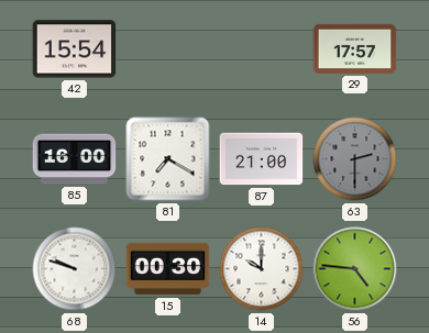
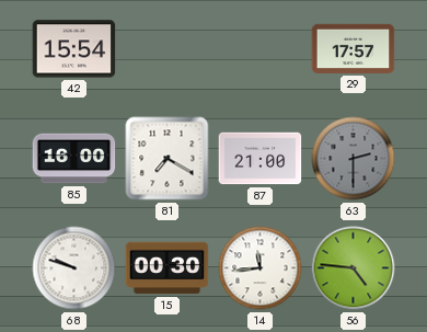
14: 10:00 -> 11:44 (261, 268)
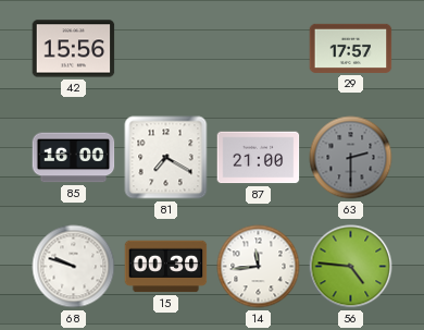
42: 15:54 -> 15:56 (74, 49)
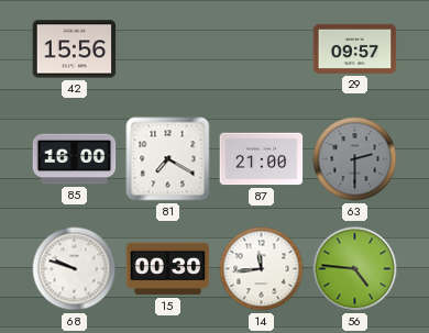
29: 17:57 -> 09:57 (355, 48)
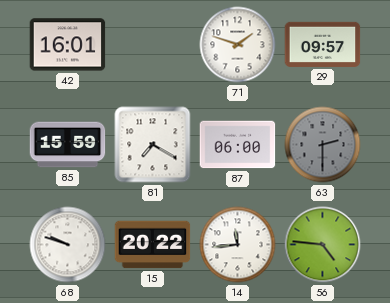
42: 15:56 -> 16:01 (68, 45)
71: none -> 1:48 (238, 45)
85: 16:00 -> 15:59 (68, 145)
87: 21:00 -> 06:00 (238, 145)
15: 00:30 -> 20:22 (153, 245)
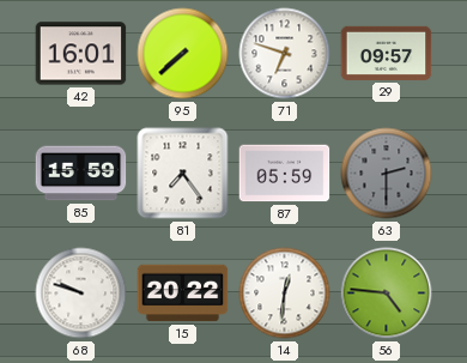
95: none -> 7:38 (183, 54)
71: 1:48 -> 6:48 (285, 54)
81: 7:20 -> 7:24 (183, 174)
87: 06:00 -> 05:59 (285, 174)
14: 11:44 -> 12:31 (285, 294)
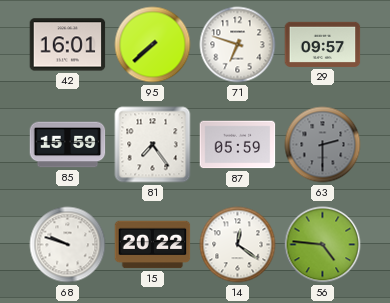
14: 12:31 -> 12:21 (238, 245)
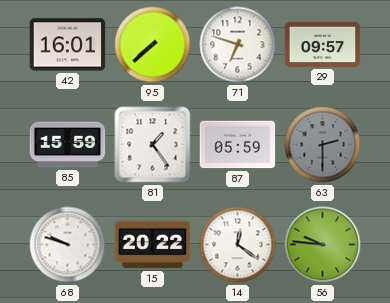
81: 7:24 -> 1:24 (153, 145)
56: 4:46 -> 9:46 (323, 245)
